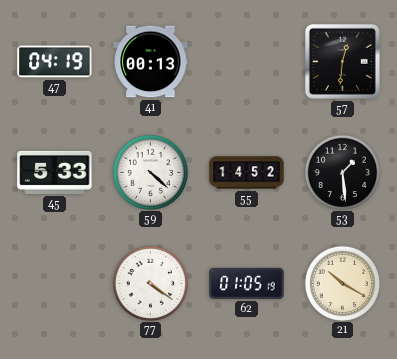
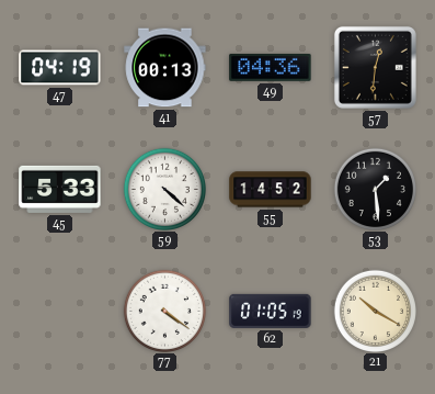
49: none -> 04:36 (271, 67)
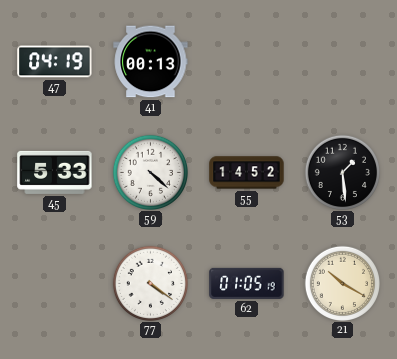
49: 04:36 -> none (271, 67)
57: 12:31 -> none (375, 67)
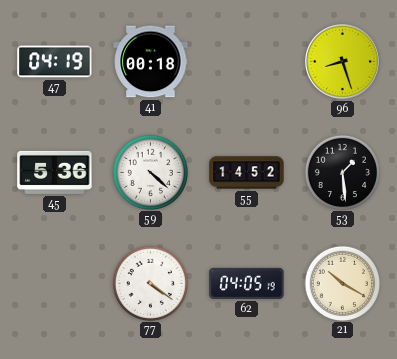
41: 00:13 -> 00:18 (151, 62)
96: none -> 8:27 (343, 62)
45: 5:33 -> 5:36 (55, 172)
62: 01:05 -> 04:05 (247, 283)
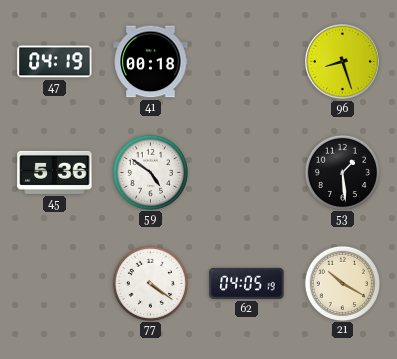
59: 4:22 -> 4:51 (150, 172)
55: 14:52 -> none (247, 173)
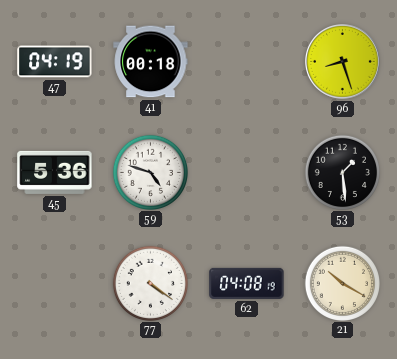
59: 4:51 -> 4:48 (150, 172)
62: 04:05 -> 04:08 (247, 283)
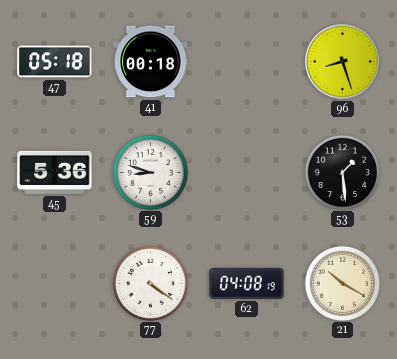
47: 04:19 -> 05:18 (55, 62)
59: 4:48 -> 8:48 (150, 172)
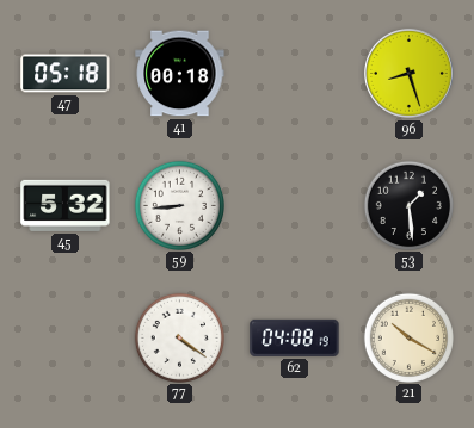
45: 5:36 -> 5:32 (66, 205)
59: 8:48 -> 8:44 (179, 205)
